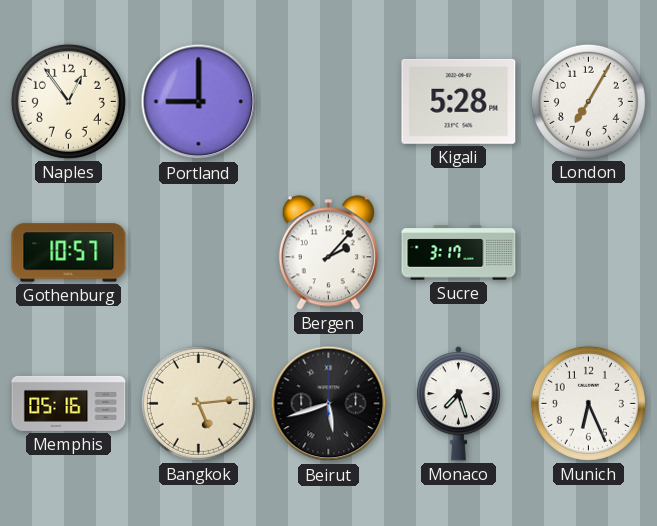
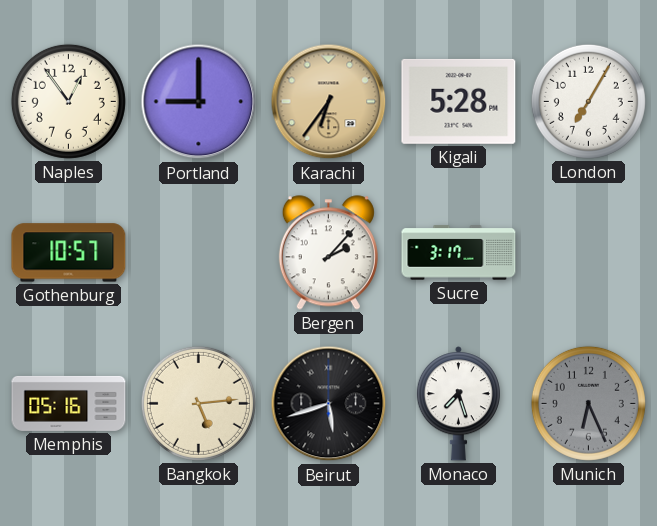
Karachi: none -> 6:36 (329, 102)
Munich dial: white -> grey (588, 403)
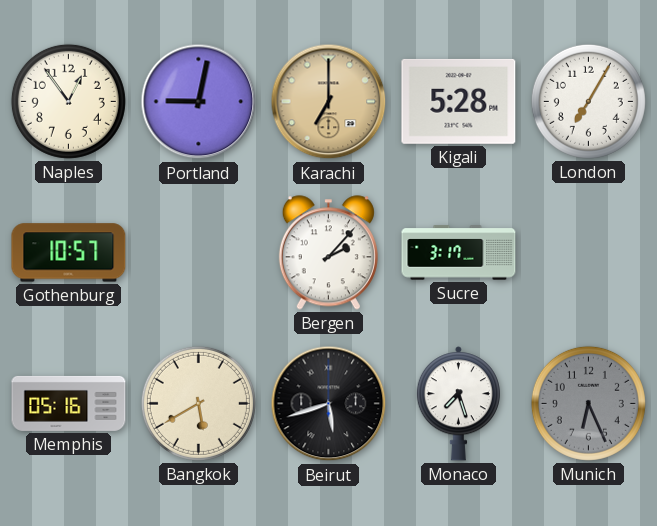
Portland: 9:00 -> 9:02 (199, 102)
Karachi: 6:36 -> 7:00 (329, 102)
Bangkok: 5:14 -> 5:40 (198, 403)
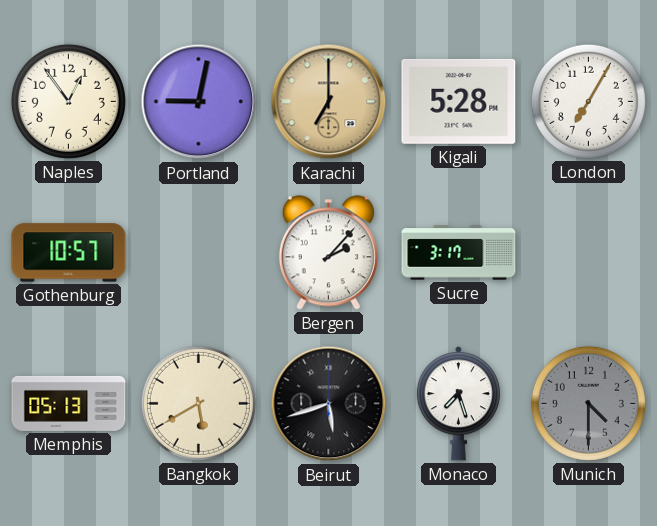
Memphis: 05:16 -> 05:13 (69, 403)
Munich: 6:26 -> 4:30 (588, 403)
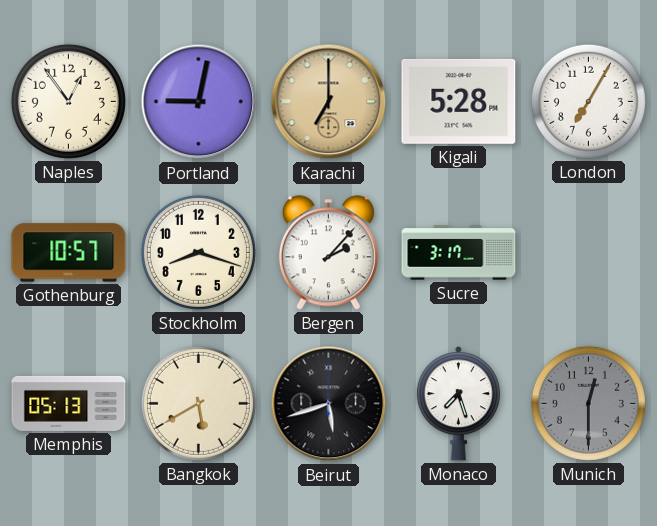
Stockholm: none -> 8:18 (198, 252)
Munich: 4:30 -> 12:30 (588, 403)
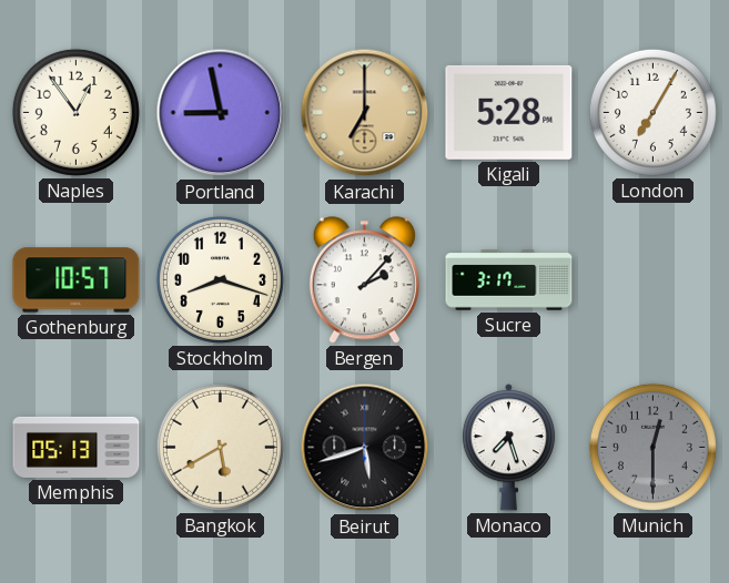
Portland: 9:02 -> 8:58 (221, 113)
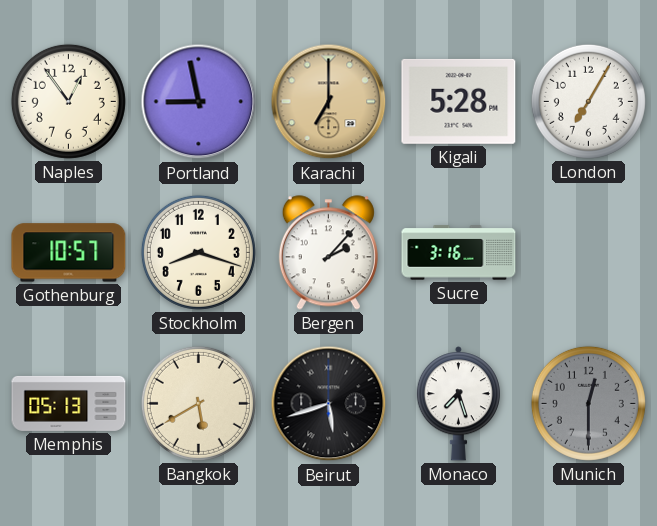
Sucre: 3:17 -> 3:16 (459, 253)
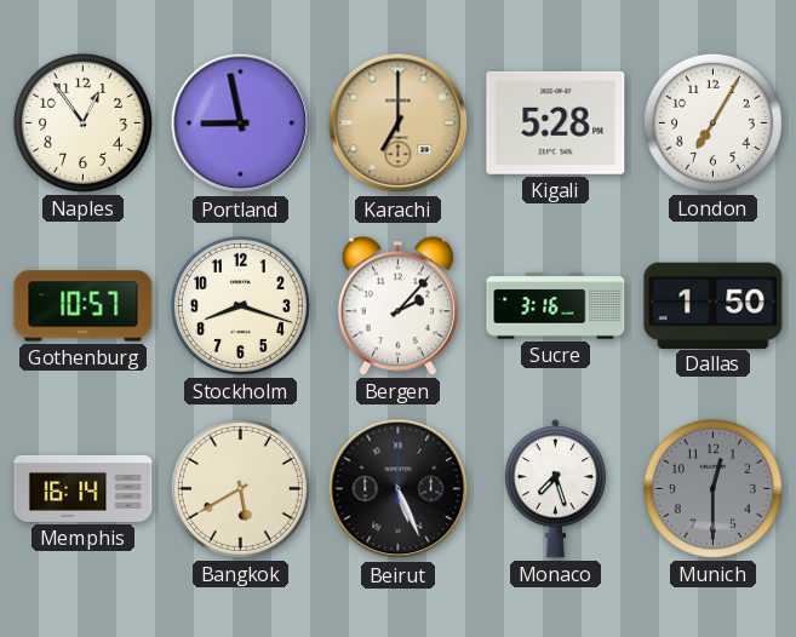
Dallas: none -> 1:50 (714, 305)
Memphis: 05:13 -> 16:14 (84, 488)
Beirut: 5:42 -> 5:26 (399, 489)
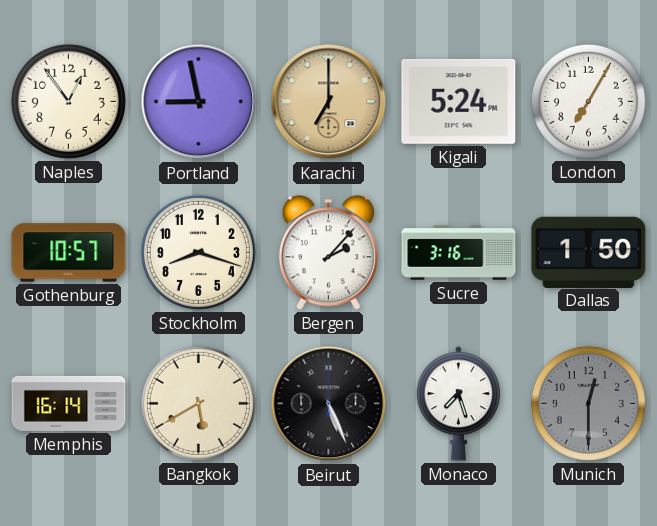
Kigali: 5:28 -> 5:24 (459, 101)
